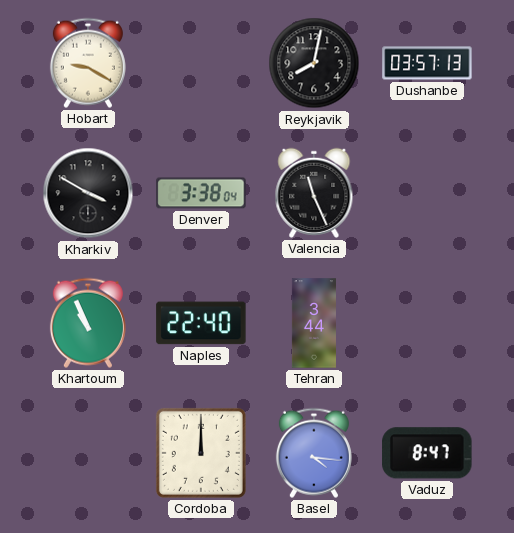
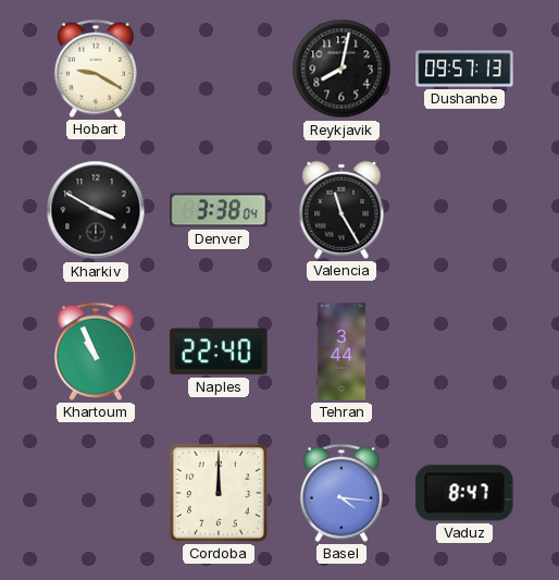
Dushanbe: 03:57 -> 09:57 (464, 69)
Valencia: 11:26 -> 11:25 (341, 210)
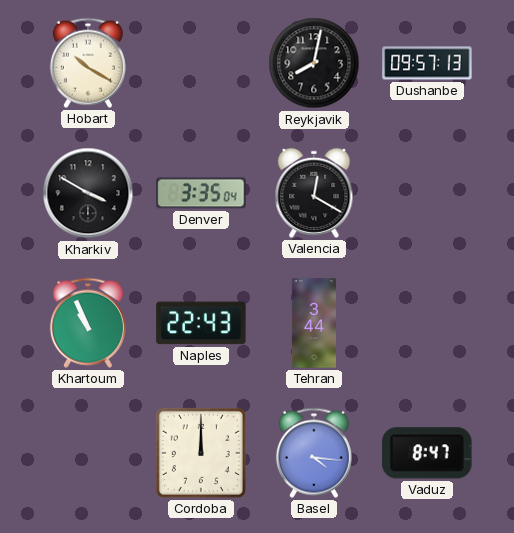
Hobart: 9:20 -> 10:20 (88, 63)
Denver: 3:38 -> 3:35 (201, 193)
Valencia: 11:25 -> 12:20 (314, 193)
Naples: 22:40 -> 22:43 (201, 323)
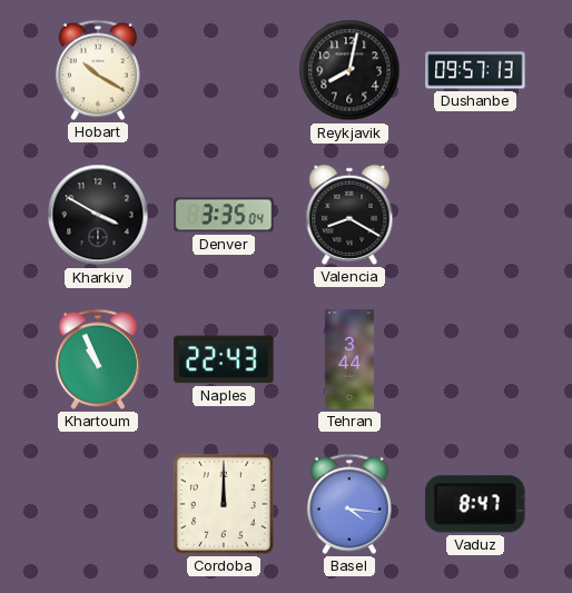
Valencia: 12:20 -> 8:20 (349, 215)
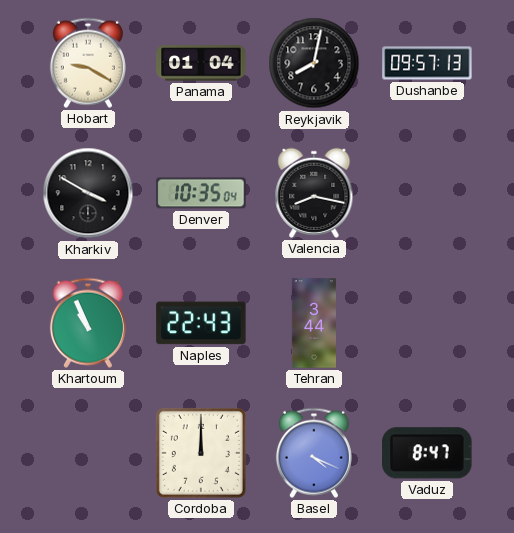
Hobart: 10:20 -> 9:20 (88, 63)
Panama: none -> 01:04 (201, 63)
Denver: 3:35 -> 10:35 (201, 193)
Valencia: 8:20 -> 8:17 (314, 193)
Basel: 4:16 -> 4:19 (314, 453)
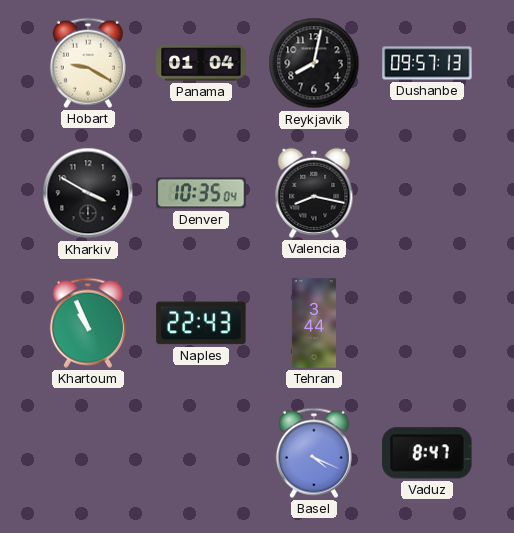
Cordoba: 12:00 -> none (201, 453)
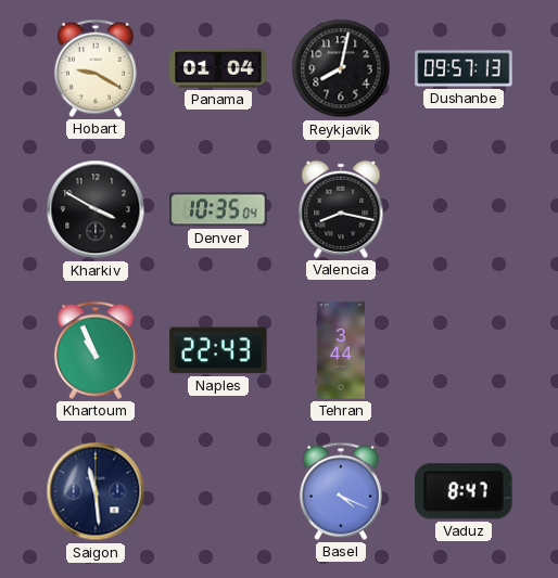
Saigon: none -> 11:29 (96, 491)
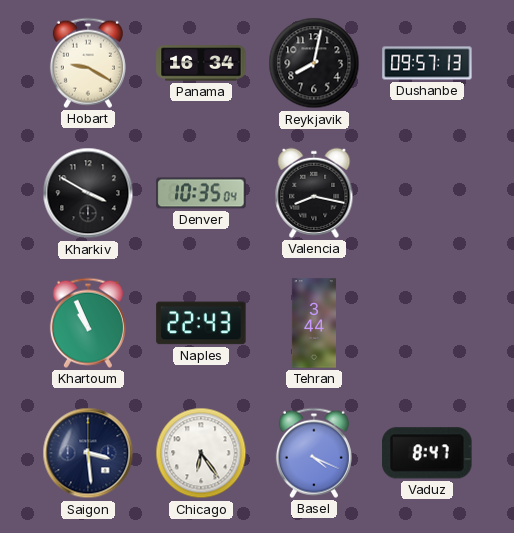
Panama: 01:04 -> 16:34 (201, 63)
Saigon: 11:29 -> 3:29 (88, 453)
Chicago: none -> 6:24 (201, 453)
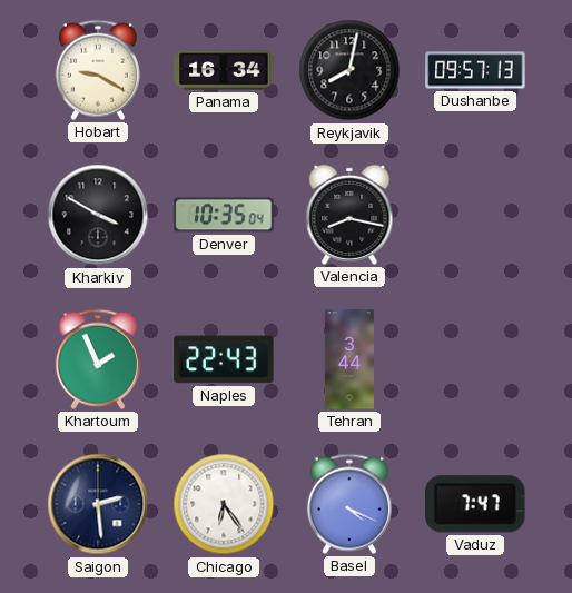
Khartoum: 10:56 -> 1:56 (98, 359)
Saigon: 3:29 -> 2:29 (98, 504)
Vaduz: 8:47 -> 7:47 (475, 504)
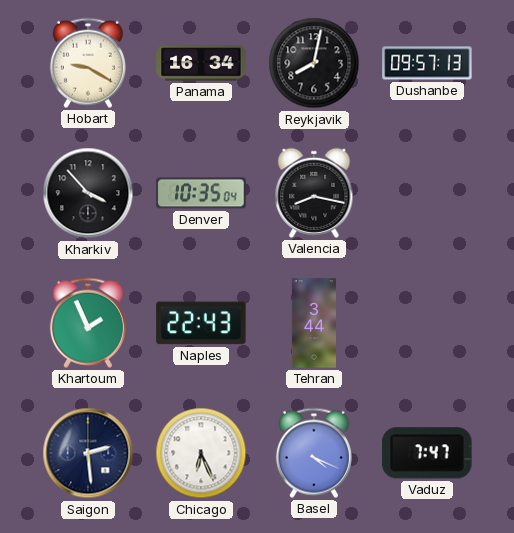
Kharkiv: 3:50 -> 3:53 (88, 193)
Chicago: 6:24 -> 6:26 (201, 453)
